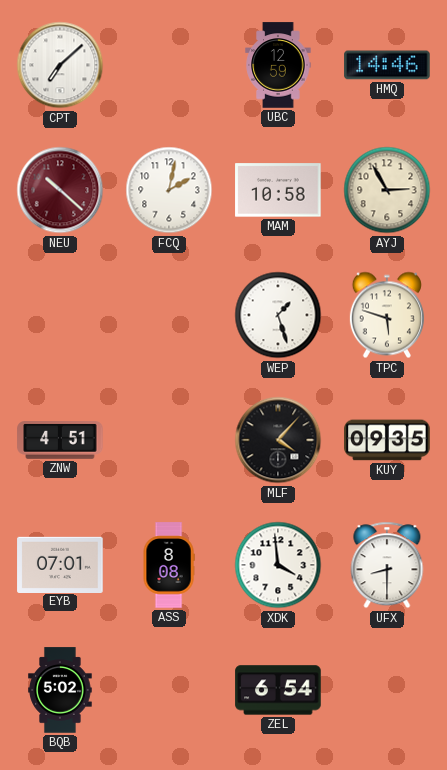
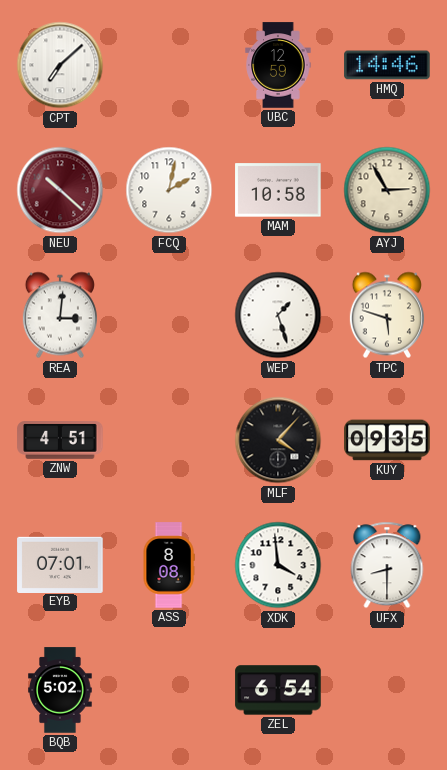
REA: none -> 3:01 (60, 315)
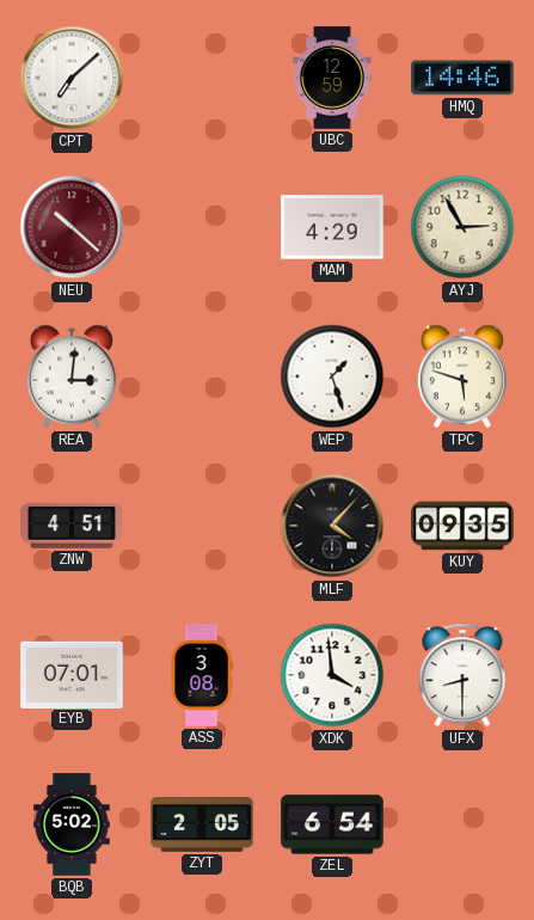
FCQ: 2:02 -> none (169, 190)
MAM: 10:58 -> 4:29 (332, 227)
ASS: 8:08 -> 3:08 (202, 675)
ZYT: none -> 2:05 (202, 826)
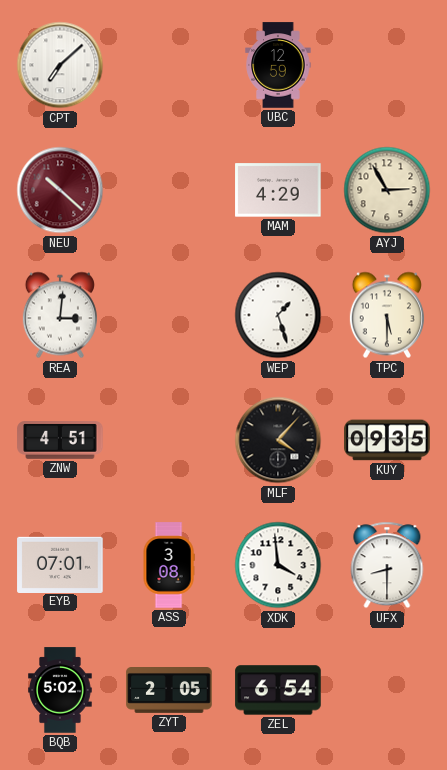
HMQ: 14:46 -> none (462, 78)
TPC: 5:48 -> 5:30 (387, 315)
